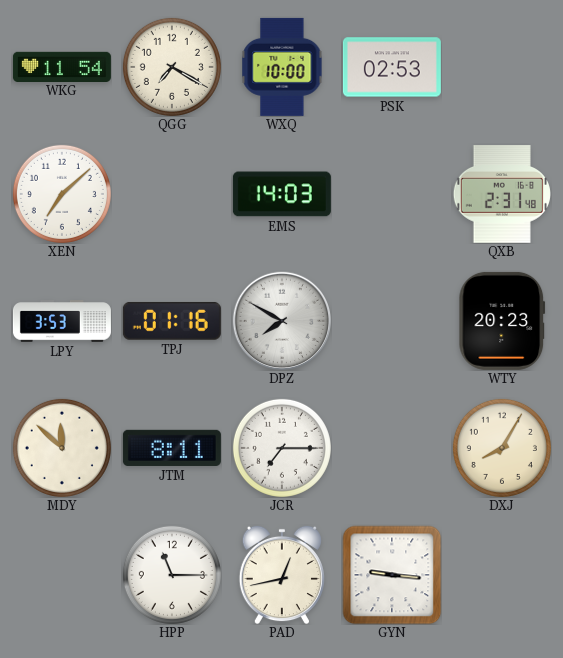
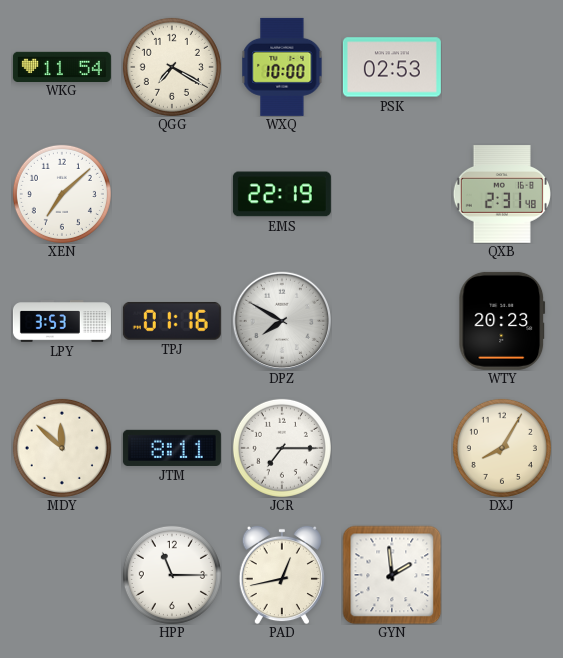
EMS: 14:03 -> 22:19 (282, 194)
GYN: 9:16 -> 1:59 (392, 575)
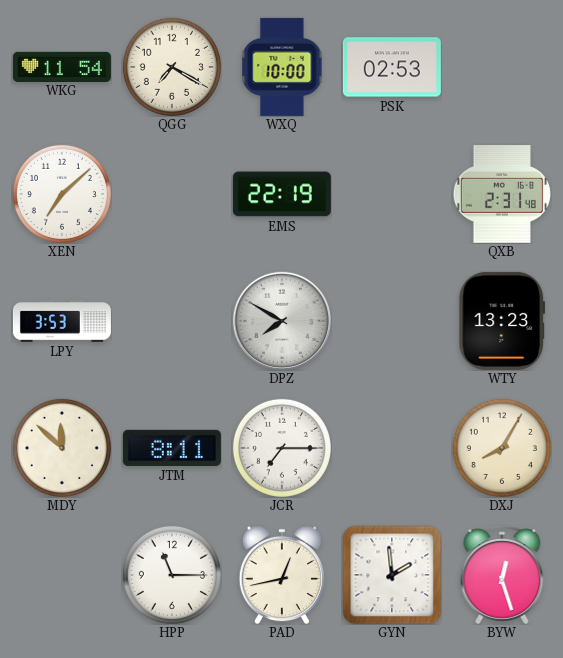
TPJ: 01:16 -> none (172, 321)
WTY: 20:23 -> 13:23 (502, 321)
BYW: none -> 12:27 (502, 575)
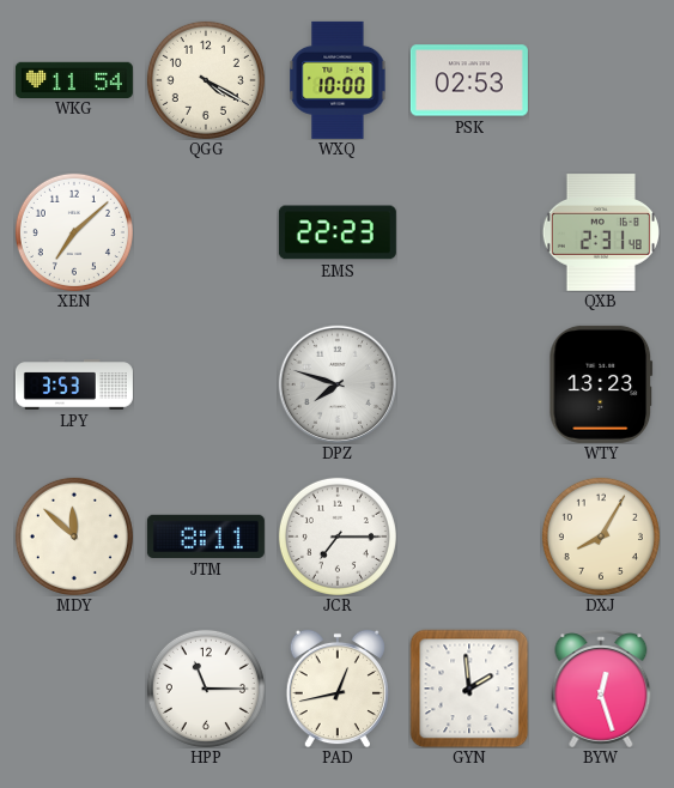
QGG: 7:20 -> 4:20 (206, 80)
EMS: 22:19 -> 22:23 (338, 232)
DPZ: 7:50 -> 7:48 (338, 384)
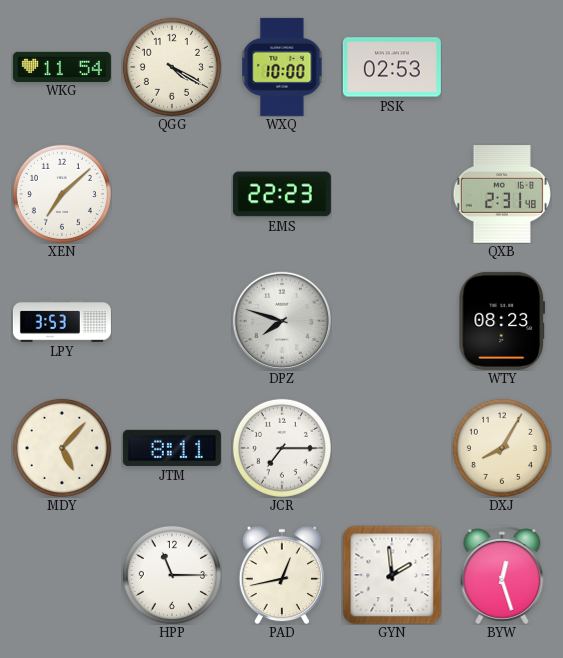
WTY: 13:23 -> 08:23 (502, 321)
MDY: 11:52 -> 5:07 (62, 448)
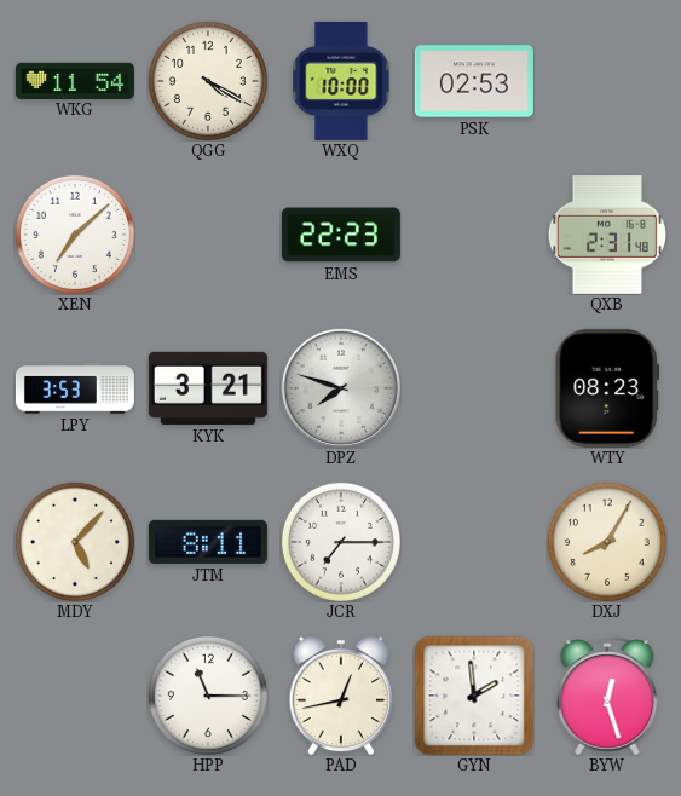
KYK: none -> 3:21 (208, 388)
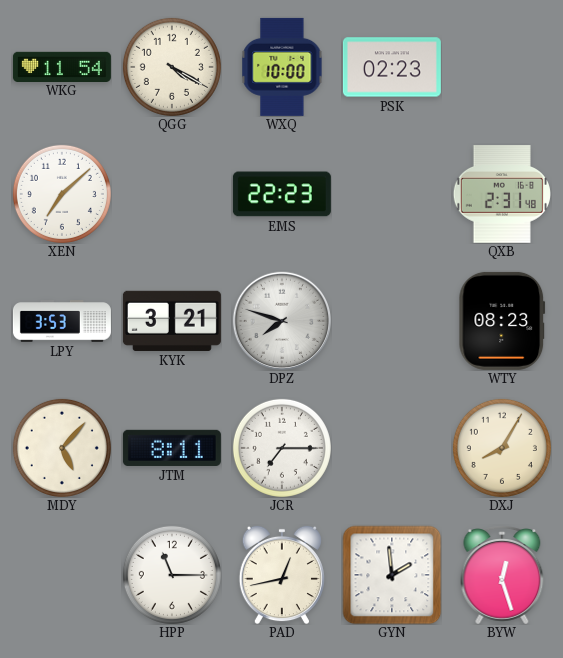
PSK: 02:53 -> 02:23 (392, 67)
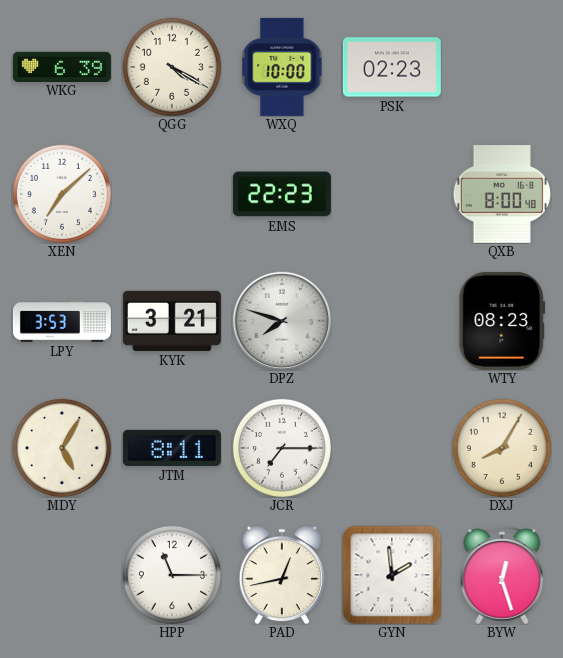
WKG: 11:54 -> 6:39 (62, 66)
QXB: 2:31 -> 8:00 (502, 194)
MDY: 5:07 -> 5:05 (62, 448)
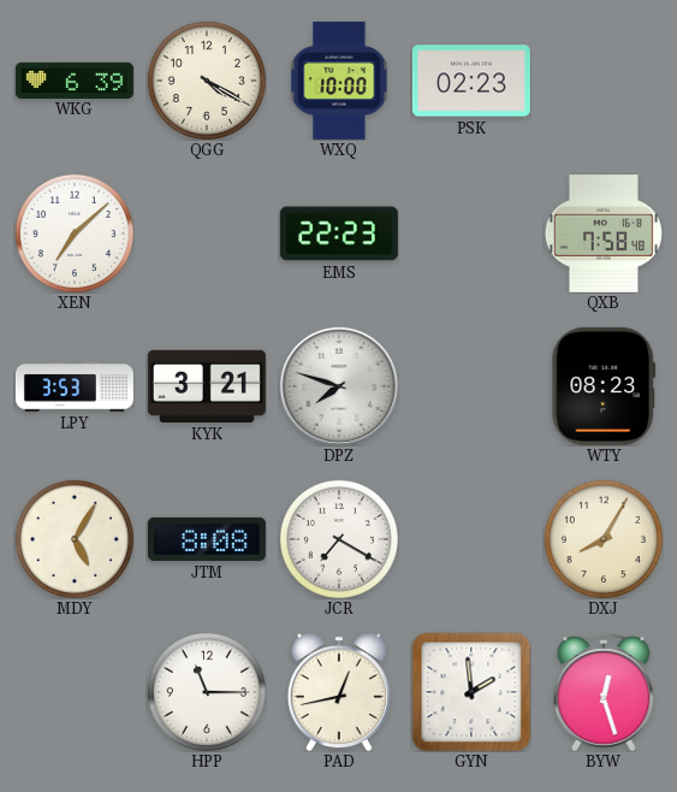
QXB: 8:00 -> 7:58 (604, 234)
JTM: 8:11 -> 8:08 (207, 539)
JCR: 7:15 -> 7:20 (339, 539)
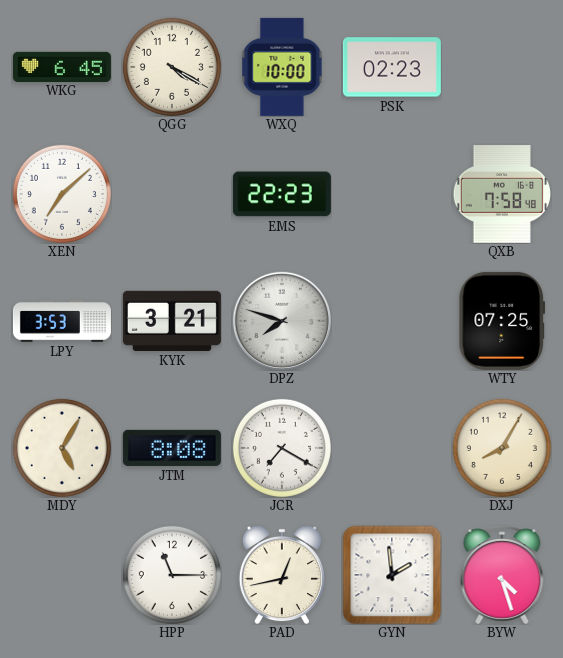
WKG: 6:39 -> 6:45 (62, 66)
WTY: 08:23 -> 07:25 (502, 321)
BYW: 12:27 -> 4:27 (502, 575)
